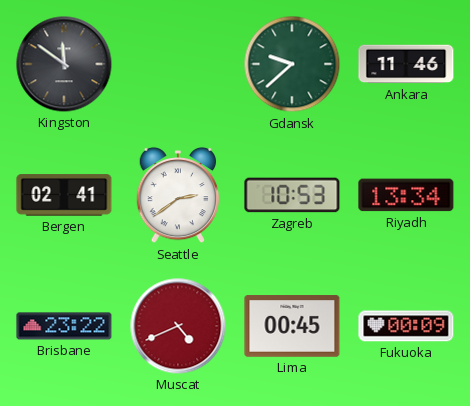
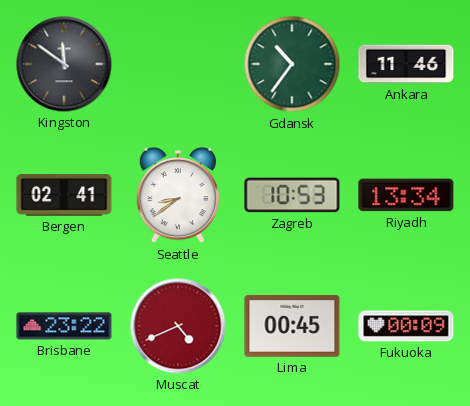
Gdansk: 9:38 -> 10:36 (292, 64)
Seattle: 2:39 -> 8:39 (177, 195)
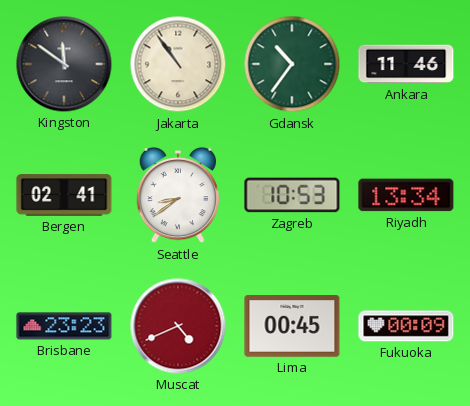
Jakarta: none -> 10:54 (178, 64)
Brisbane: 23:22 -> 23:23 (64, 326)
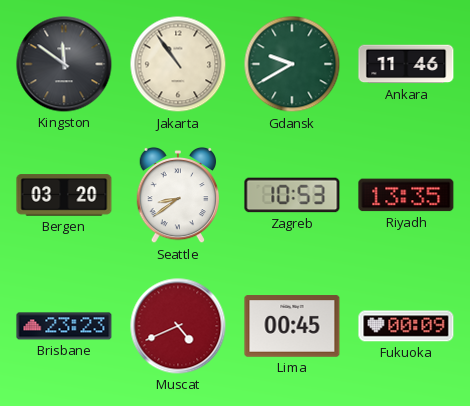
Gdansk: 10:36 -> 9:40 (292, 64)
Bergen: 02:41 -> 03:20 (64, 195)
Riyadh: 13:34 -> 13:35 (406, 195)
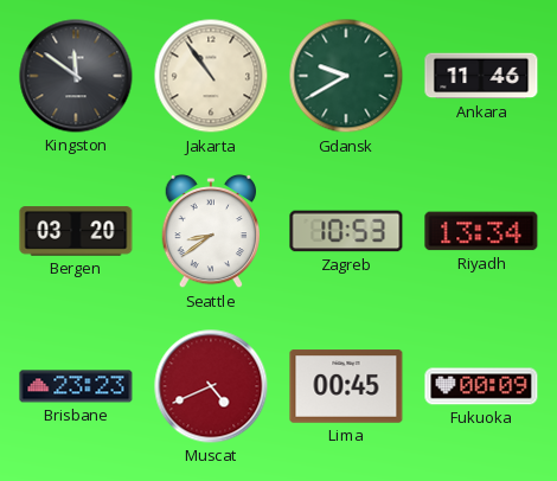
Riyadh: 13:35 -> 13:34 (481, 231)
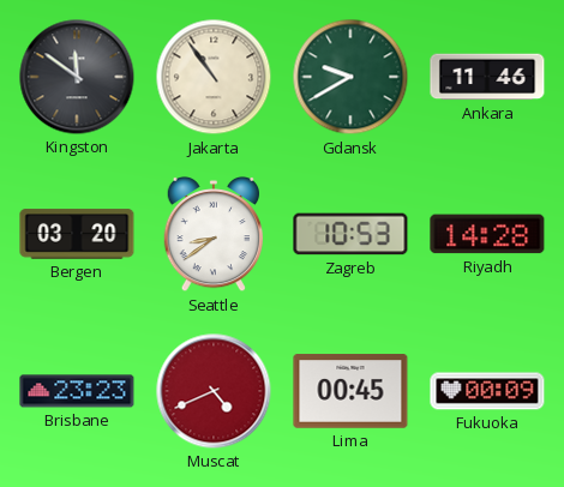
Riyadh: 13:34 -> 14:28 (487, 234)
